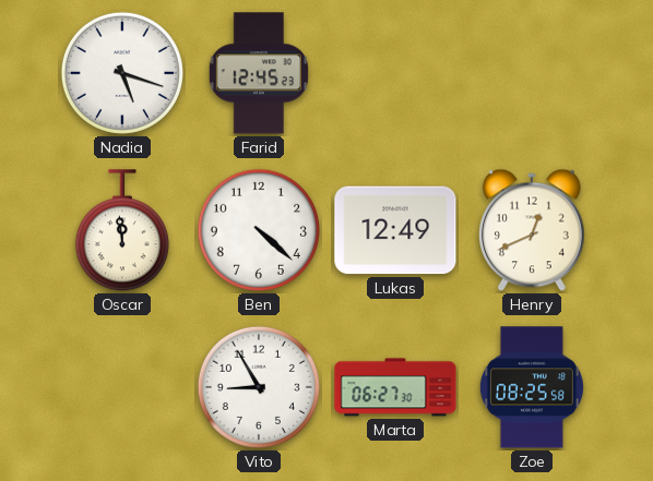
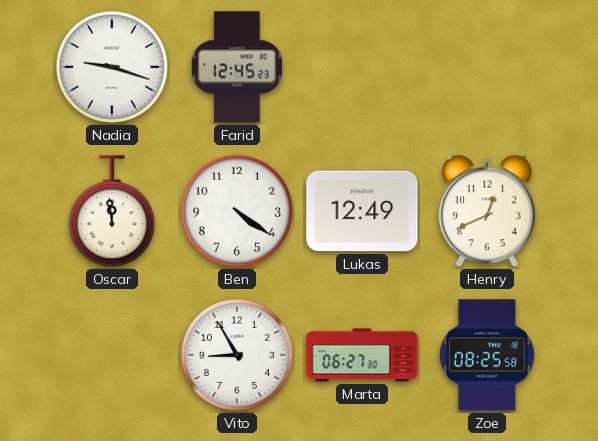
Nadia: 5:18 -> 9:18 (112, 67)
Ben: 4:22 -> 4:21 (237, 211)
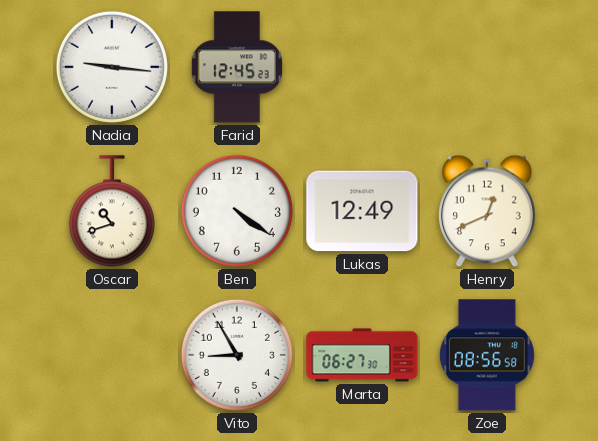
Nadia: 9:18 -> 9:16 (112, 67)
Oscar: 11:59 -> 10:42 (112, 212)
Zoe: 08:25 -> 08:56 (487, 355)
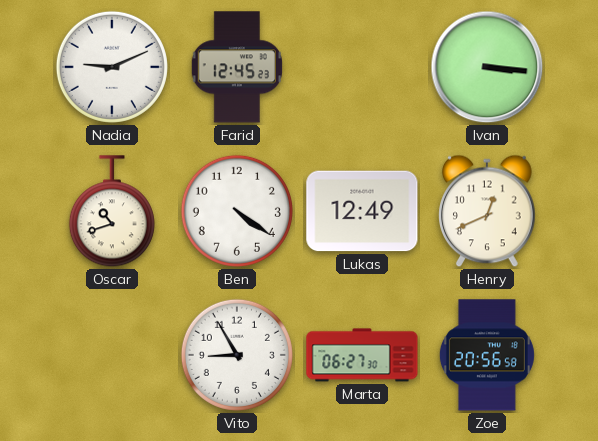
Nadia: 9:16 -> 9:11 (112, 67)
Ivan: none -> 3:16 (487, 67)
Zoe: 08:56 -> 20:56 (487, 355)
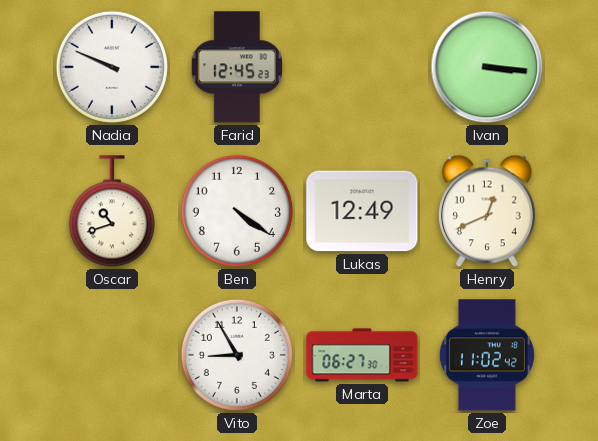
Nadia: 9:11 -> 9:49 (112, 67)
Zoe: 20:56 -> 11:02 (487, 355)
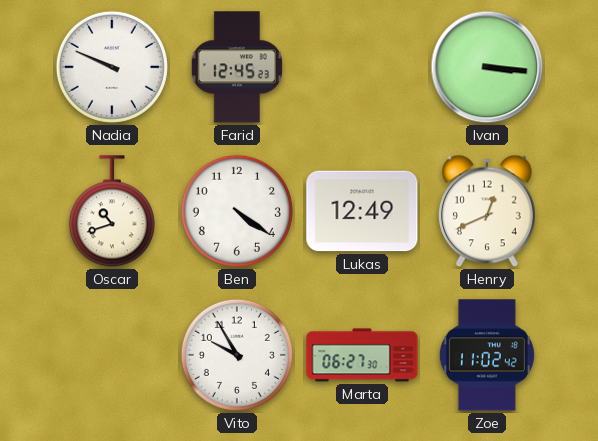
Vito: 8:55 -> 9:55 (237, 355)
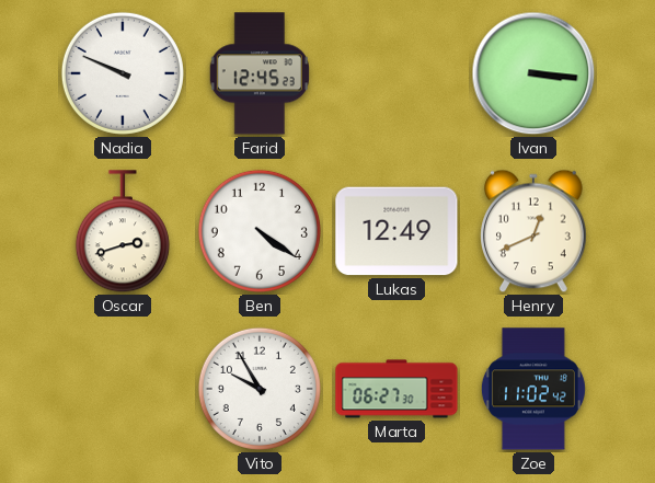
Oscar: 10:42 -> 2:42 (123, 232)
